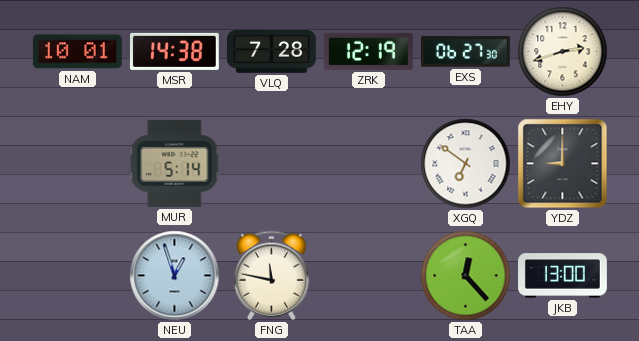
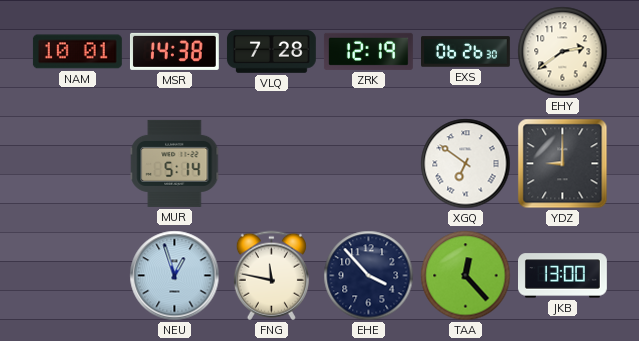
EXS: 06:27 -> 06:26 (466, 52)
EHY: 2:42 -> 2:39 (563, 52)
EHE: none -> 3:53 (369, 276)
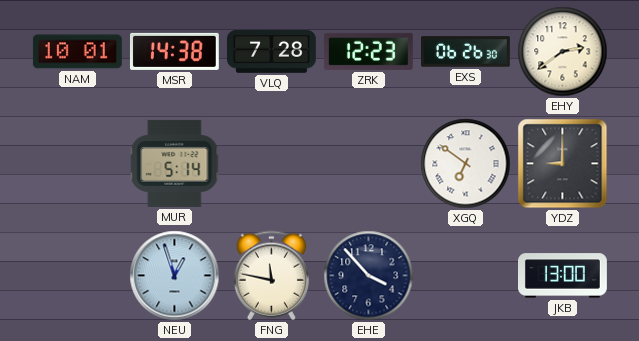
ZRK: 12:19 -> 12:23 (368, 51)
TAA: 12:23 -> none (466, 276)
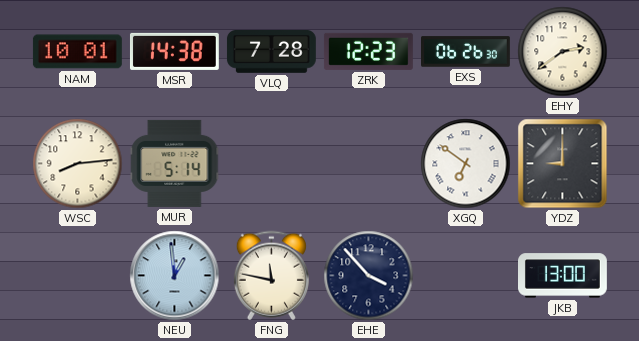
WSC: none -> 8:14 (78, 164)
NEU: 12:57 -> 12:59 (175, 276)
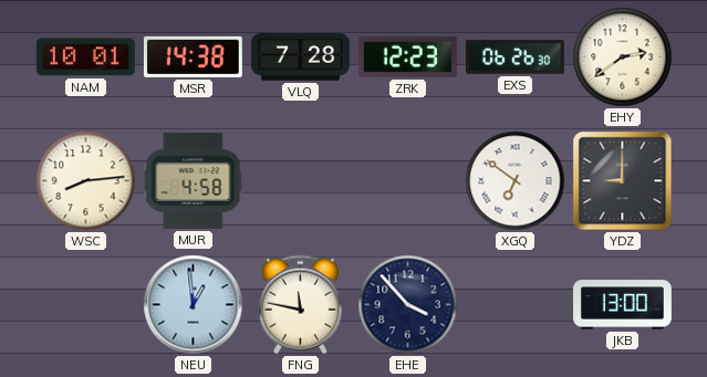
MUR: 5:14 -> 4:58 (194, 180)
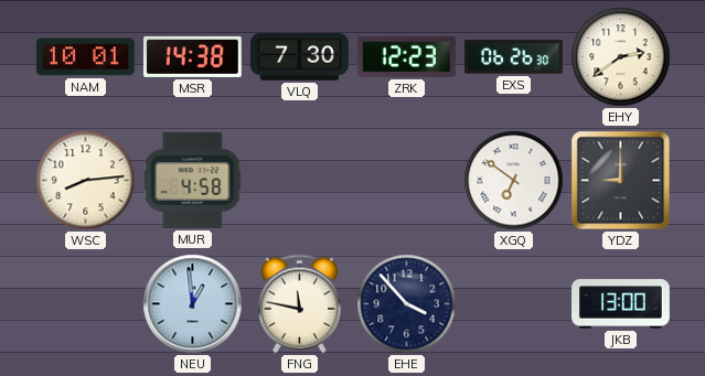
VLQ: 7:28 -> 7:30 (299, 57)
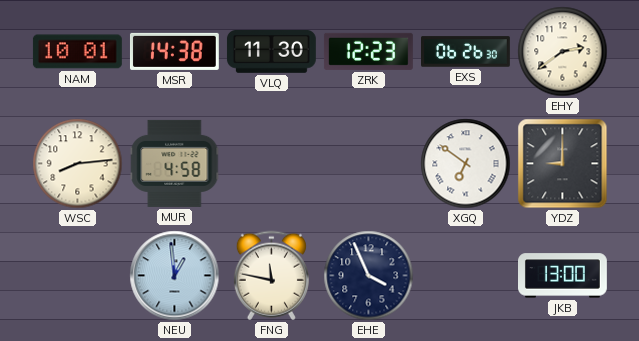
VLQ: 7:30 -> 11:30 (271, 52)
EHE: 3:53 -> 3:56 (369, 276)
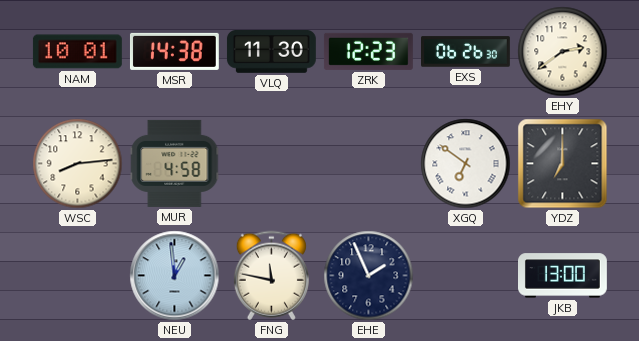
YDZ: 9:00 -> 7:00 (563, 164)
EHE: 3:56 -> 1:56 (369, 276)
